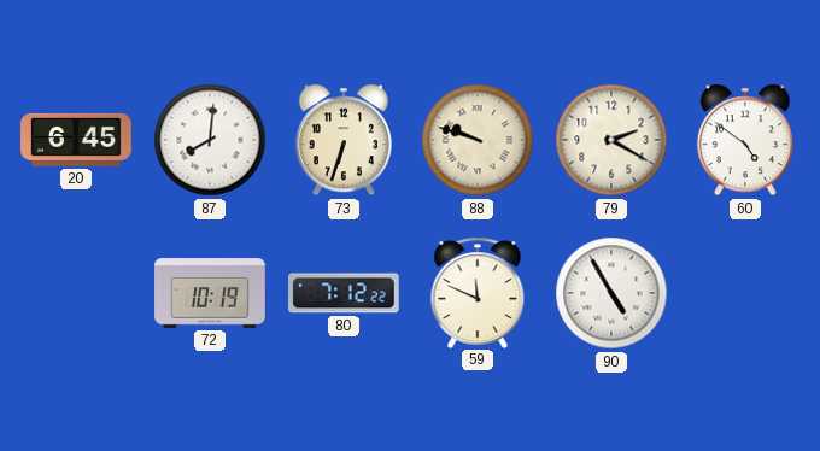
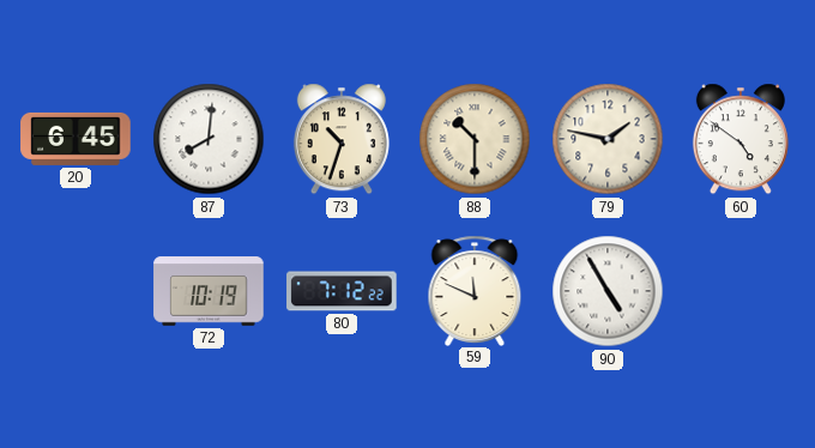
73: 6:33 -> 10:33 (342, 139)
88: 9:48 -> 10:30 (475, 139)
79: 2:20 -> 1:47 (608, 139)
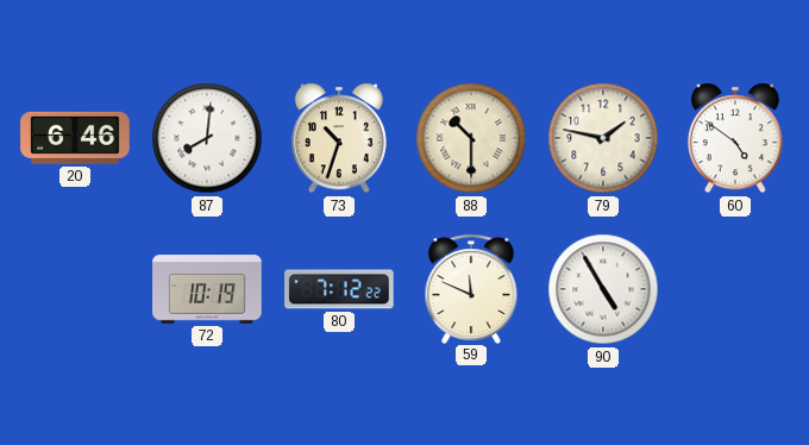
20: 6:45 -> 6:46 (75, 138)
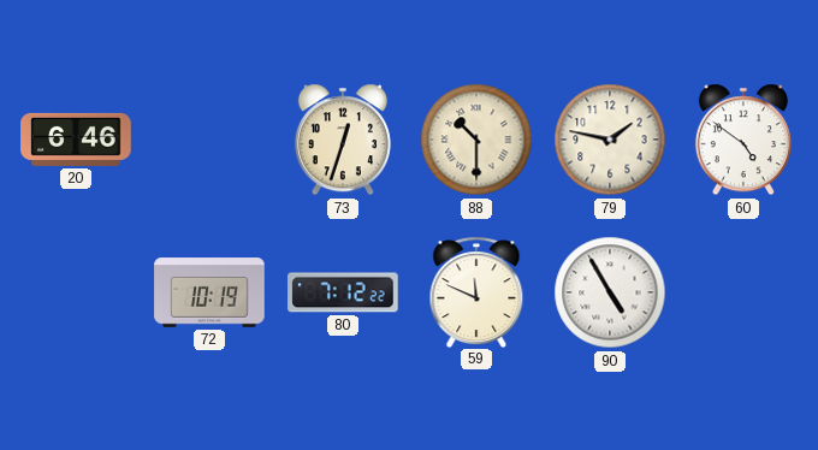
87: 8:01 -> none (207, 138)
73: 10:33 -> 12:33 (343, 140)
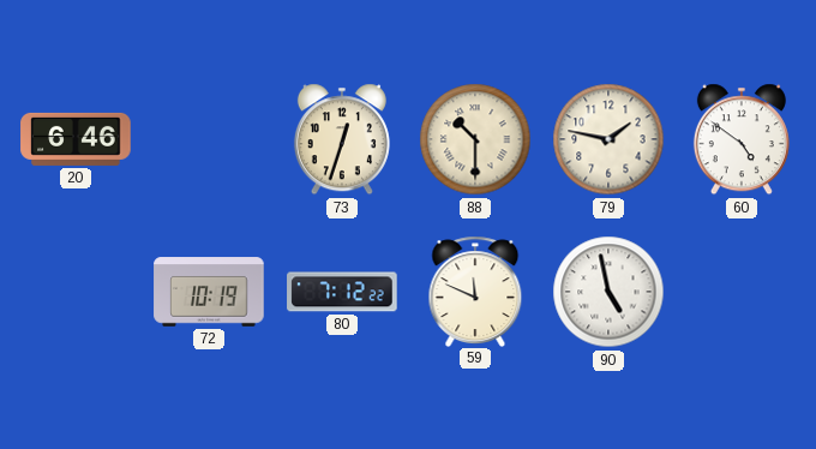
90: 4:55 -> 4:58 (608, 292)
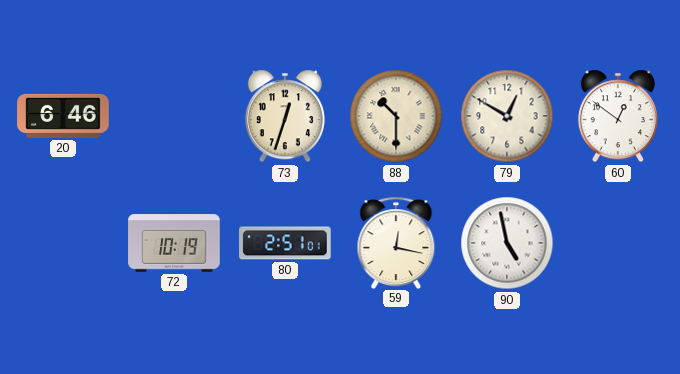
79: 1:47 -> 12:50 (507, 116)
60: 4:51 -> 12:51 (618, 116)
80: 7:12 -> 2:51 (285, 243)
59: 11:49 -> 12:17 (396, 242)
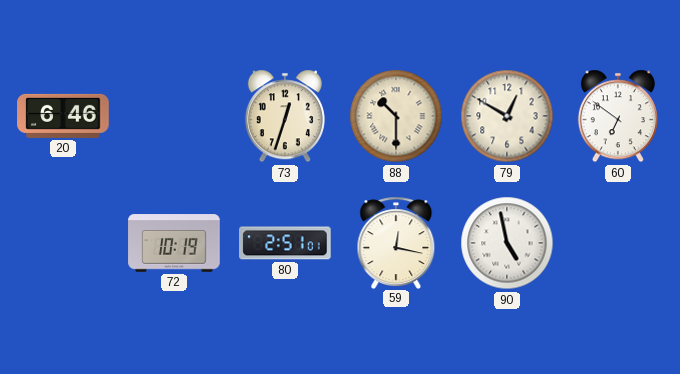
60: 12:51 -> 6:51 (618, 116)
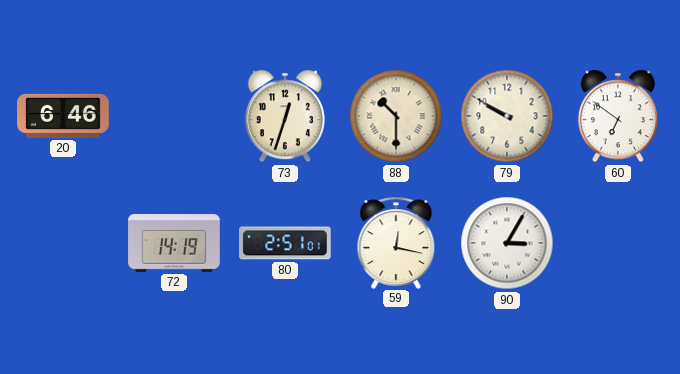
79: 12:50 -> 9:50 (507, 116)
72: 10:19 -> 14:19 (174, 243)
90: 4:58 -> 3:05 (507, 243)
